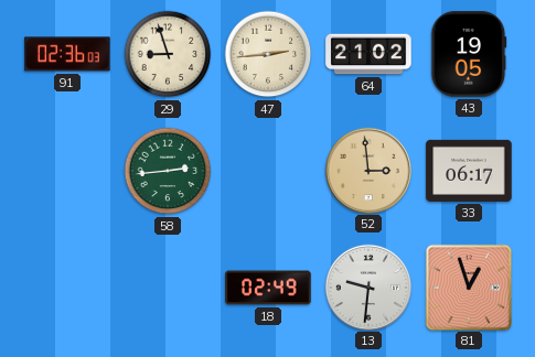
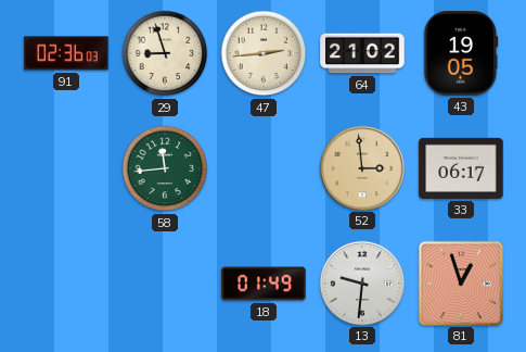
58: 2:44 -> 11:44 (165, 168)
18: 02:49 -> 01:49 (264, 284)
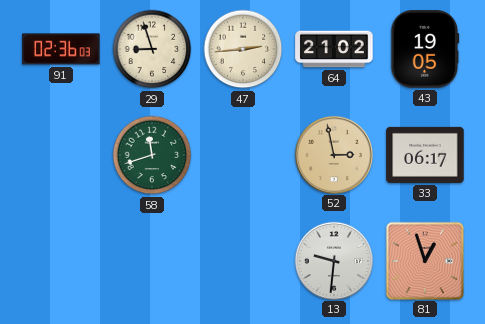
58: 11:44 -> 11:42 (152, 155)
52: 2:59 -> 2:58 (333, 154)
18: 01:49 -> none (264, 284)
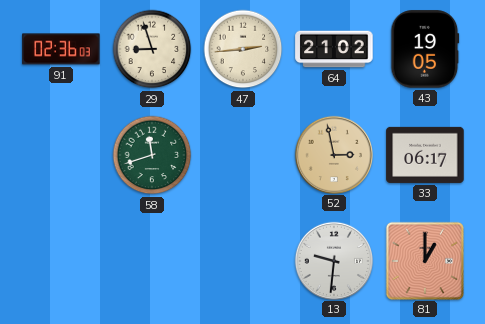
81: 12:57 -> 1:00 (424, 260)
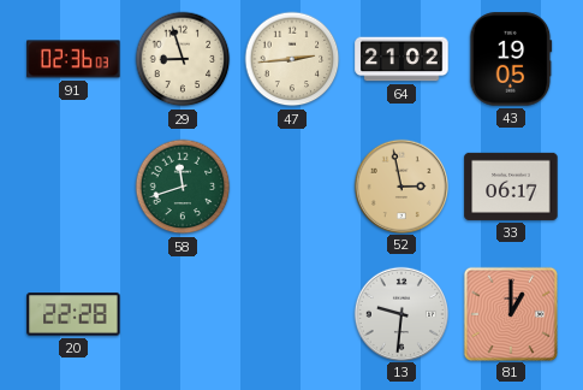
20: none -> 22:28 (73, 314)
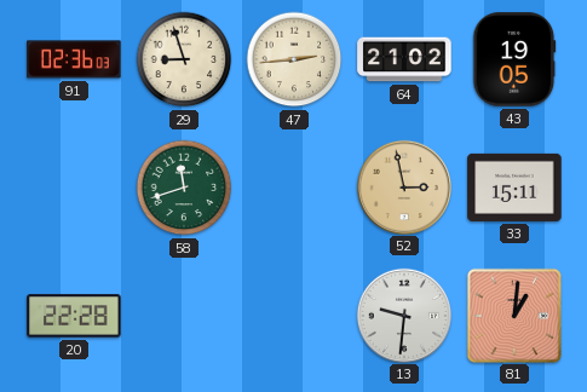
33: 06:17 -> 15:11 (514, 188)
81: 1:00 -> 1:01 (513, 315)
